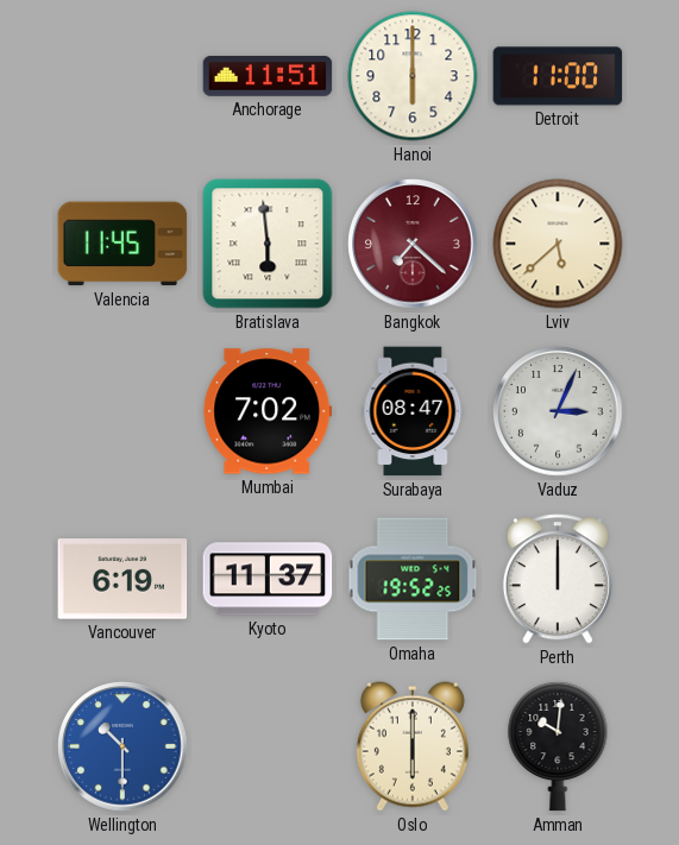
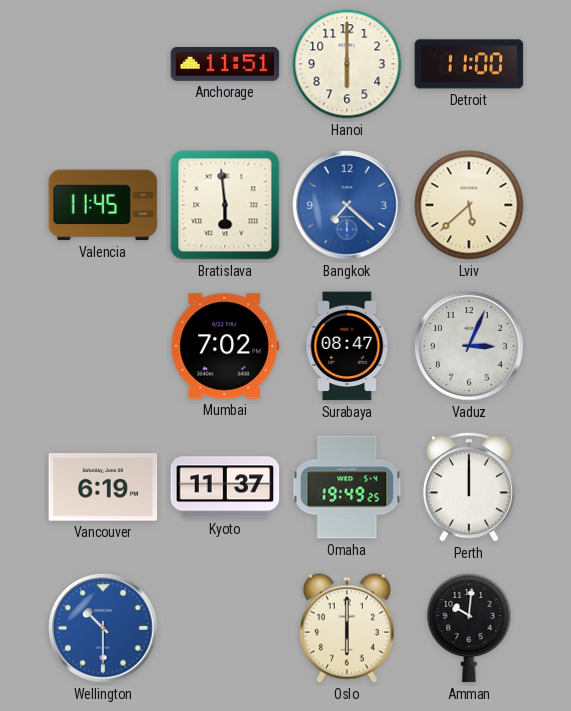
Bangkok dial: burgundy -> blue (347, 205)
Omaha: 19:52 -> 19:49 (347, 487)
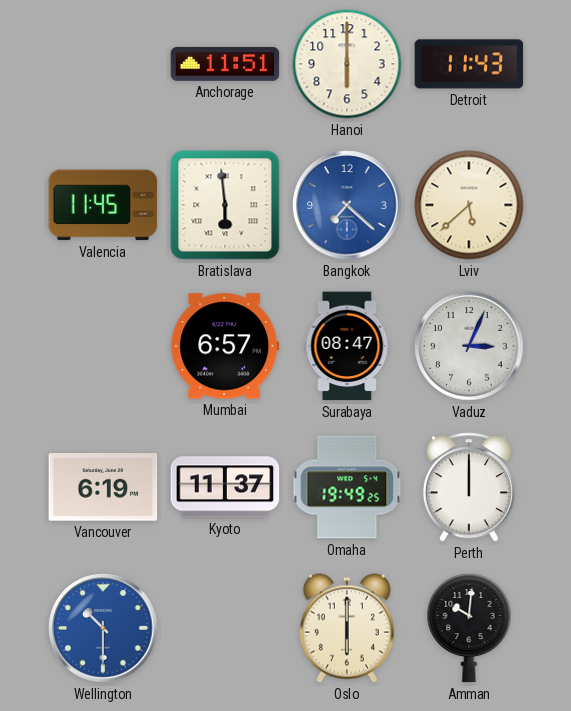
Detroit: 11:00 -> 11:43 (469, 64)
Mumbai: 7:02 -> 6:57 (225, 346)
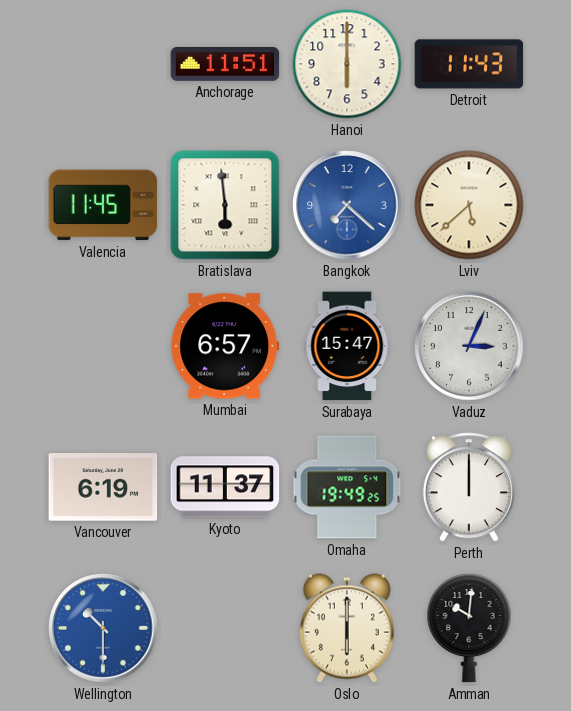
Surabaya: 08:47 -> 15:47 (347, 346)
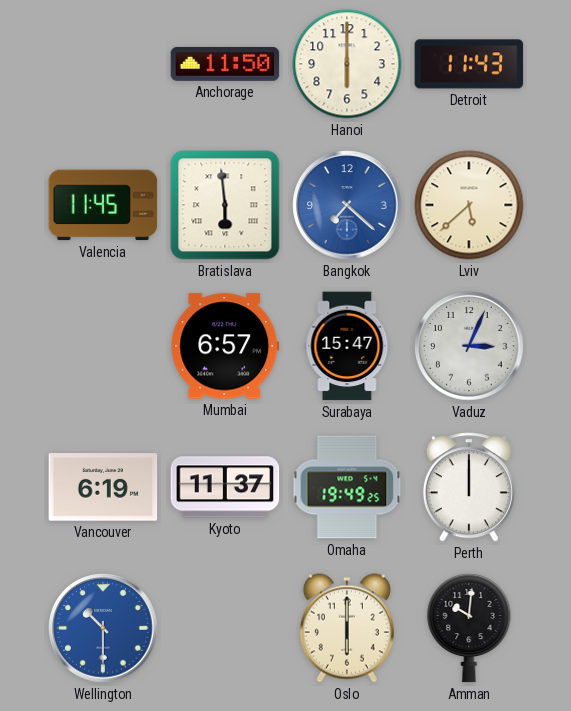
Anchorage: 11:51 -> 11:50 (225, 64)
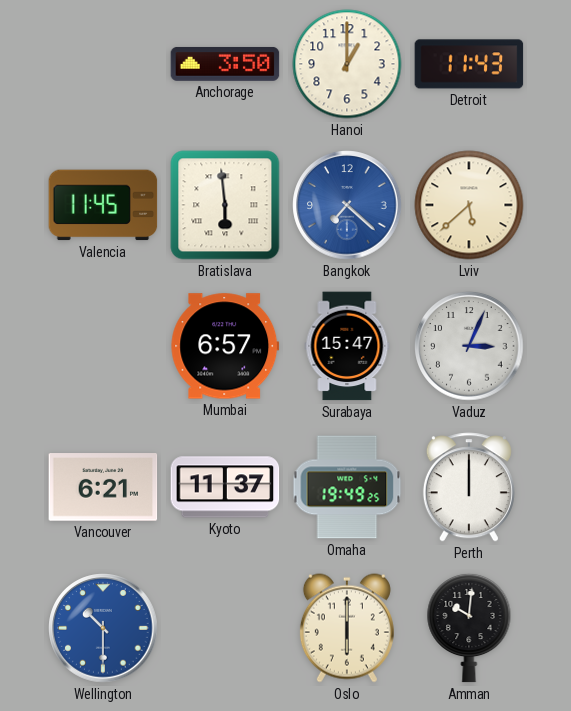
Anchorage: 11:50 -> 3:50 (225, 64)
Hanoi: 6:00 -> 1:00 (347, 64)
Vancouver: 6:19 -> 6:21 (103, 487)
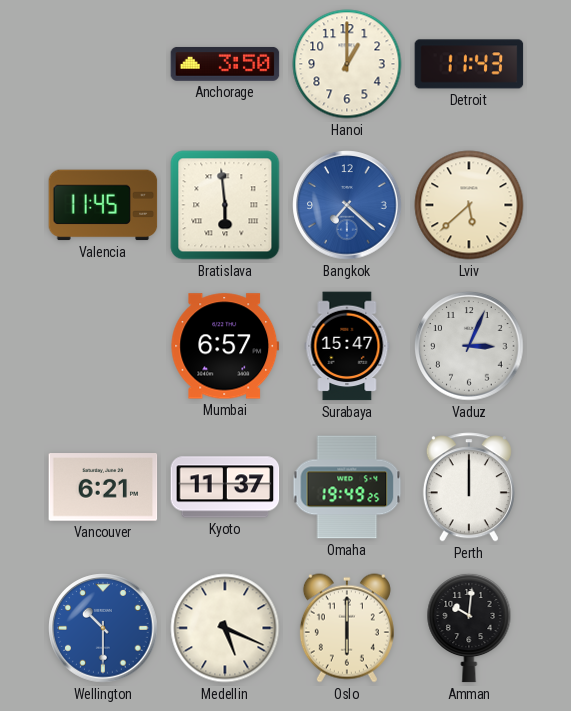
Medellin: none -> 5:19 (225, 628)
